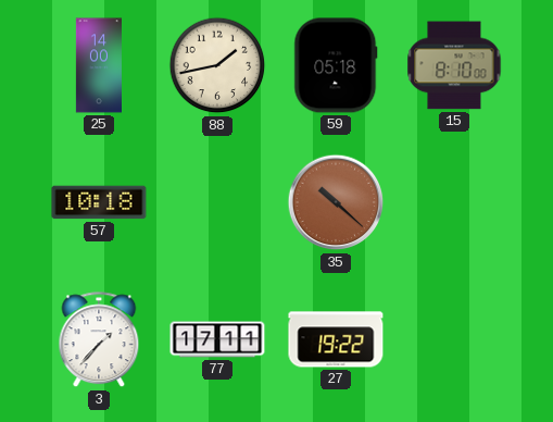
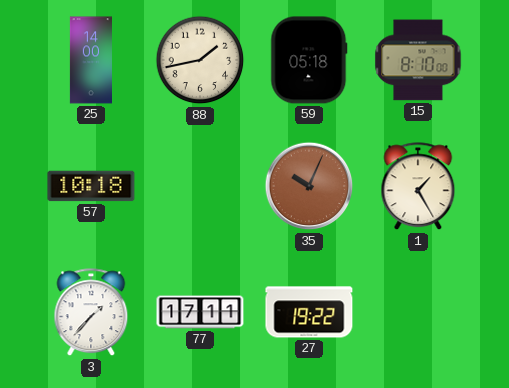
35: 10:22 -> 10:04 (309, 186)
1: none -> 1:25 (418, 187)
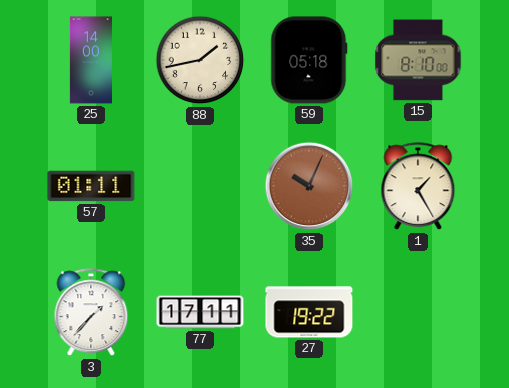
57: 10:18 -> 01:11 (91, 186)
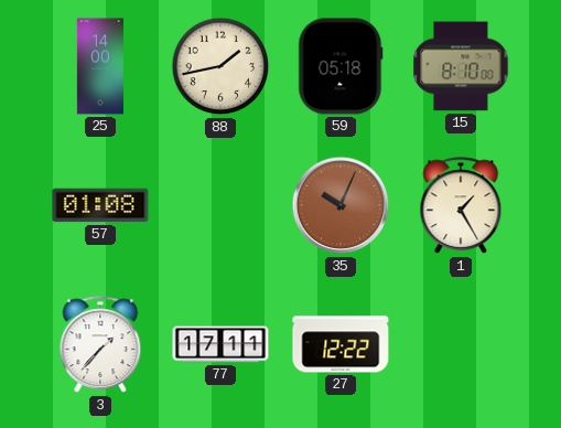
57: 01:11 -> 01:08 (100, 205)
27: 19:22 -> 12:22 (341, 344)
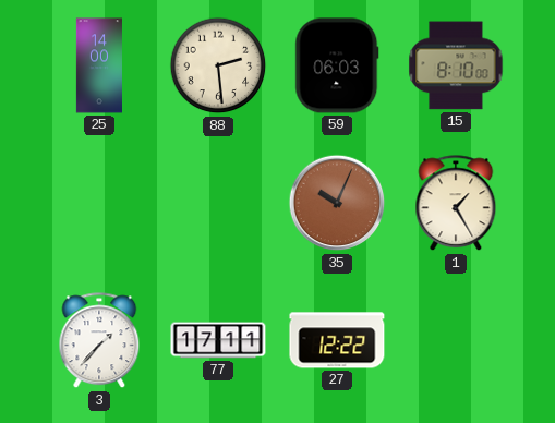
88: 1:43 -> 2:29 (218, 65)
59: 05:18 -> 06:03 (337, 65)
57: 01:08 -> none (100, 205)
